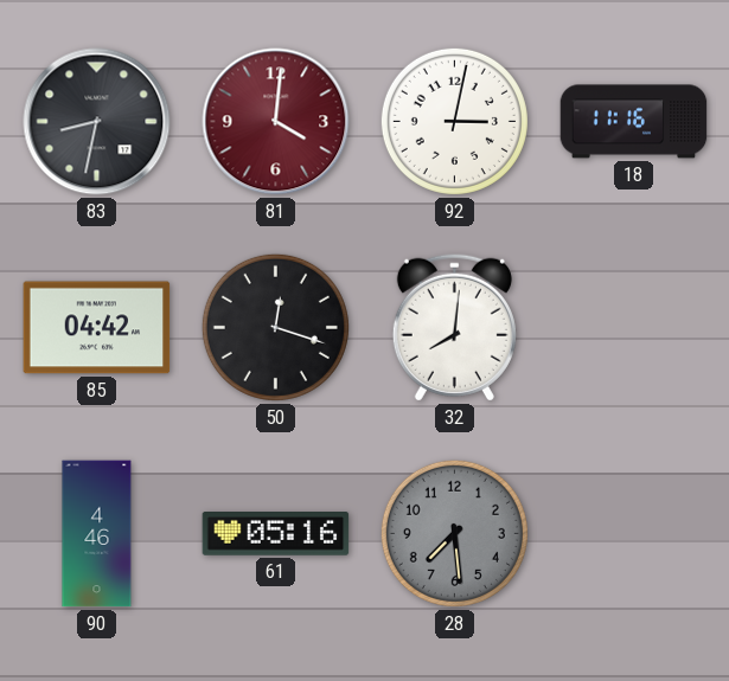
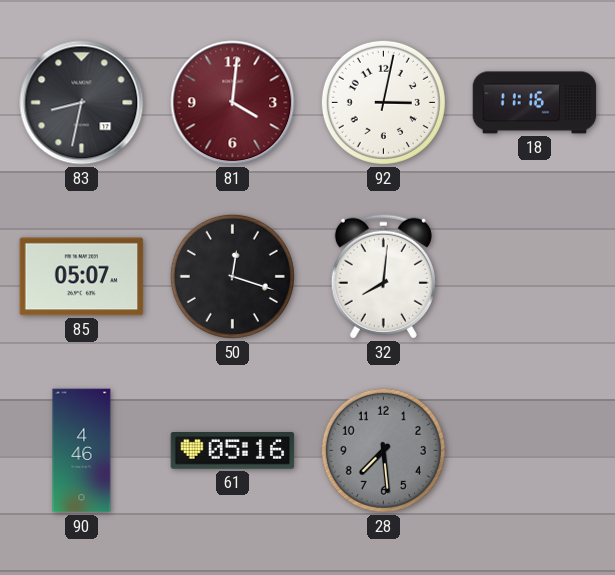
85: 04:42 -> 05:07 (82, 277)
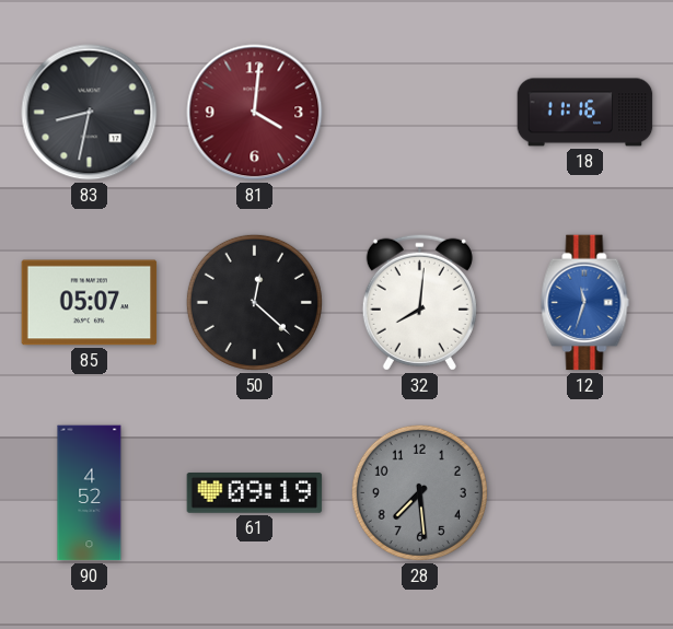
92: 3:02 -> none (383, 102)
50: 12:18 -> 12:22 (254, 302)
12: none -> 11:33 (585, 303)
90: 4:46 -> 4:52 (90, 493)
61: 05:16 -> 09:19 (255, 493)
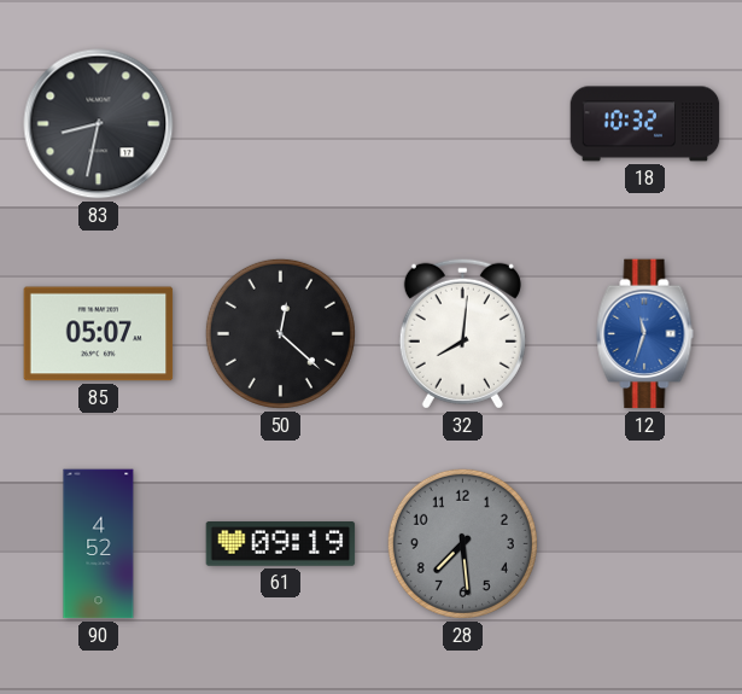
81: 4:01 -> none (255, 113)
18: 11:16 -> 10:32 (645, 124)
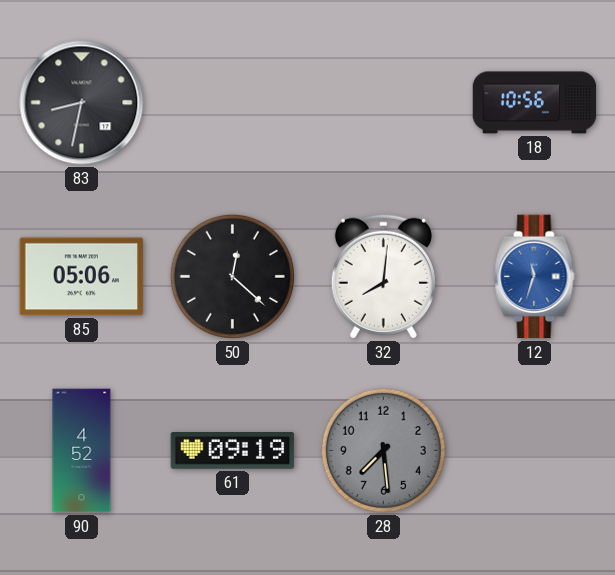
18: 10:32 -> 10:56 (535, 103)
85: 05:07 -> 05:06 (82, 277)
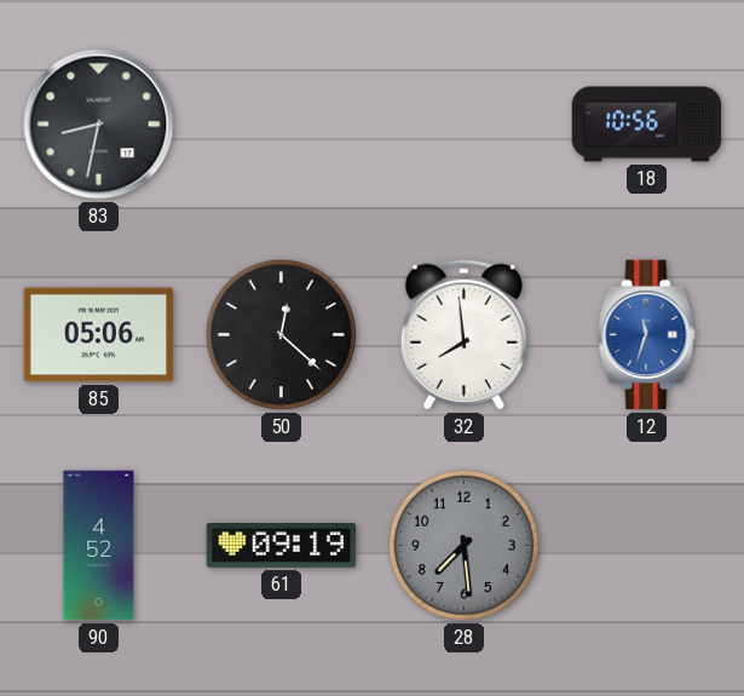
32: 8:01 -> 7:59 (463, 334)
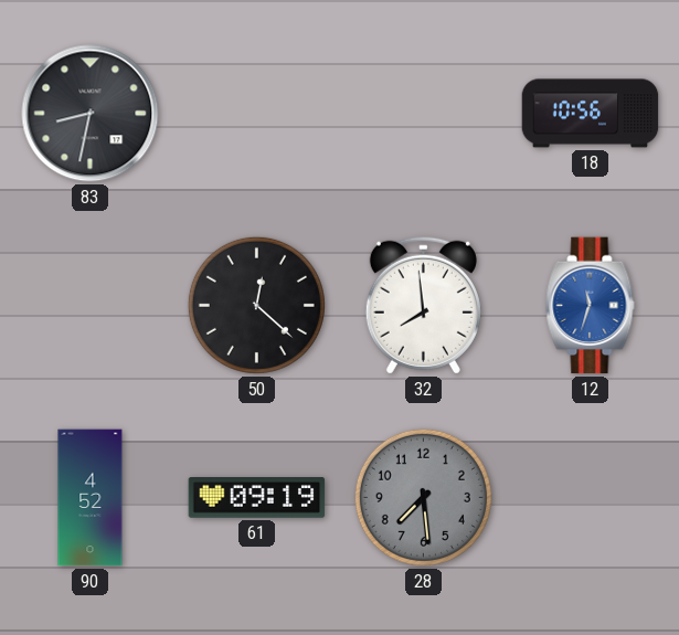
85: 05:06 -> none (99, 335)
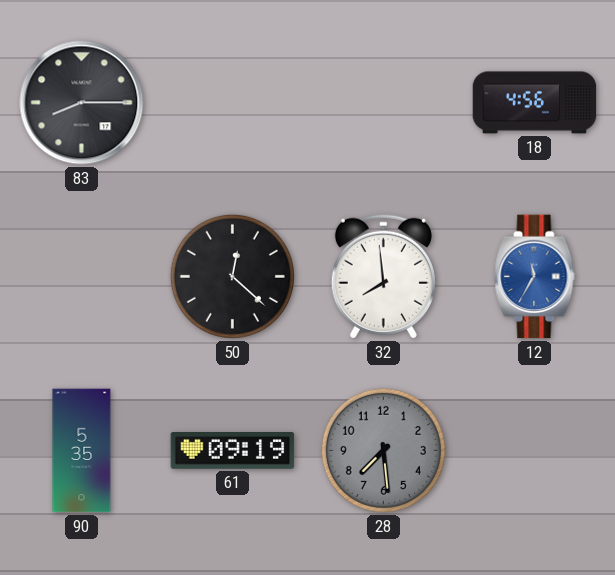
83: 8:32 -> 8:15 (82, 103)
18: 10:56 -> 4:56 (535, 103)
12: 11:33 -> 11:35 (535, 277)
90: 4:52 -> 5:35 (82, 451)
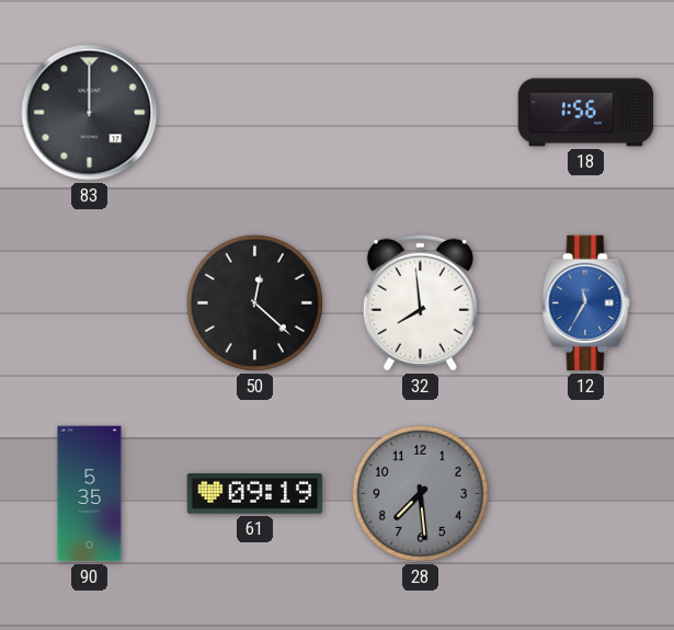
83: 8:15 -> 12:00 (90, 113)
18: 4:56 -> 1:56 (586, 113)
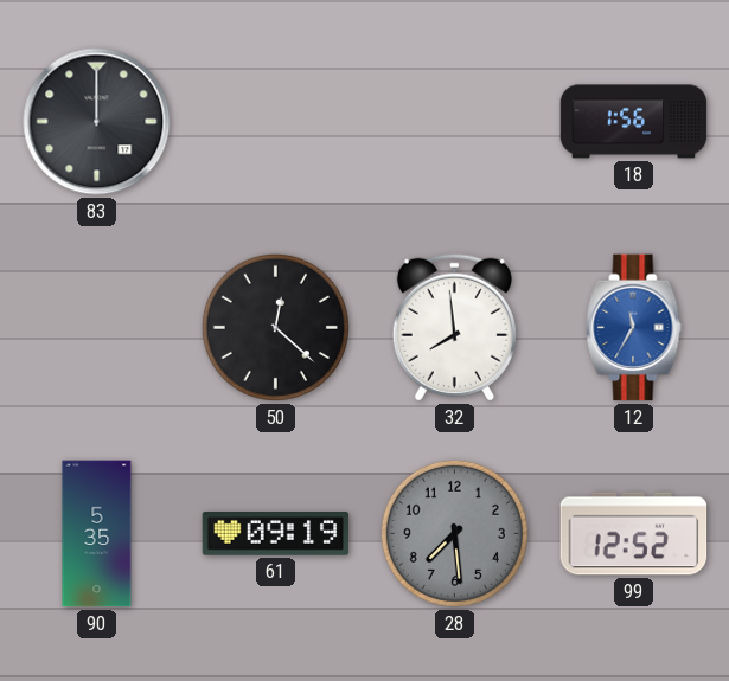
99: none -> 12:52 (634, 534)
